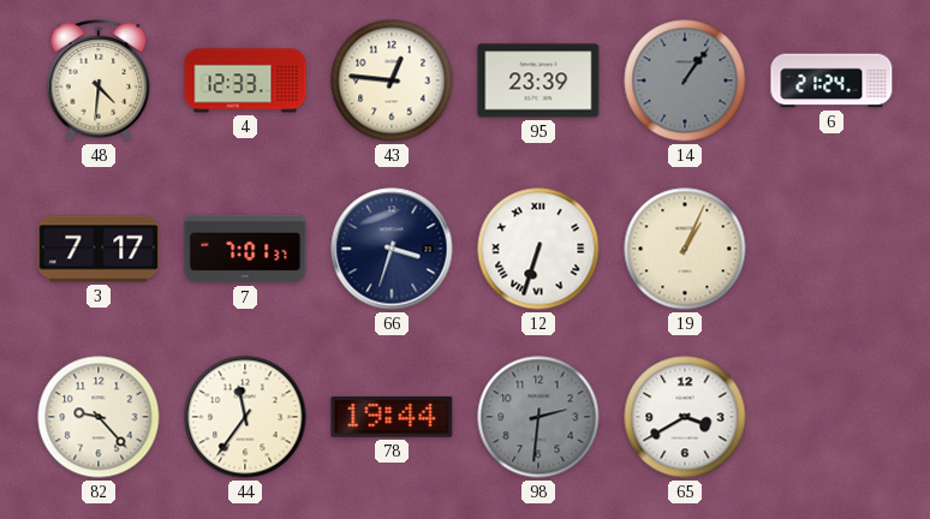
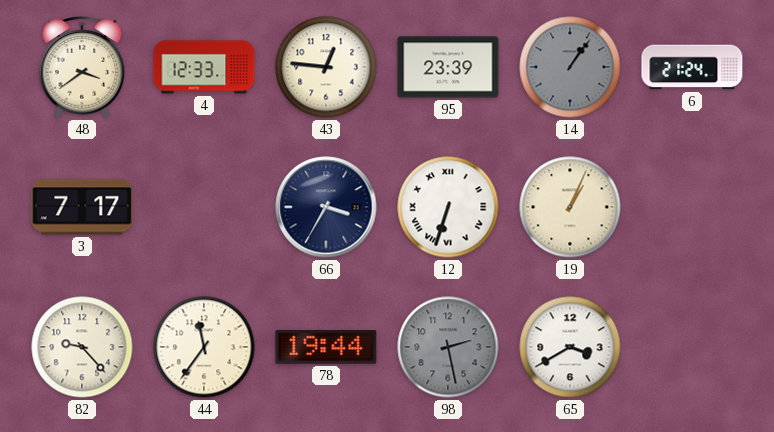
48: 4:31 -> 3:39 (82, 67)
7: 7:01 -> none (245, 249)
66: 3:33 -> 3:35 (326, 207)
98: 2:31 -> 2:28 (448, 347)
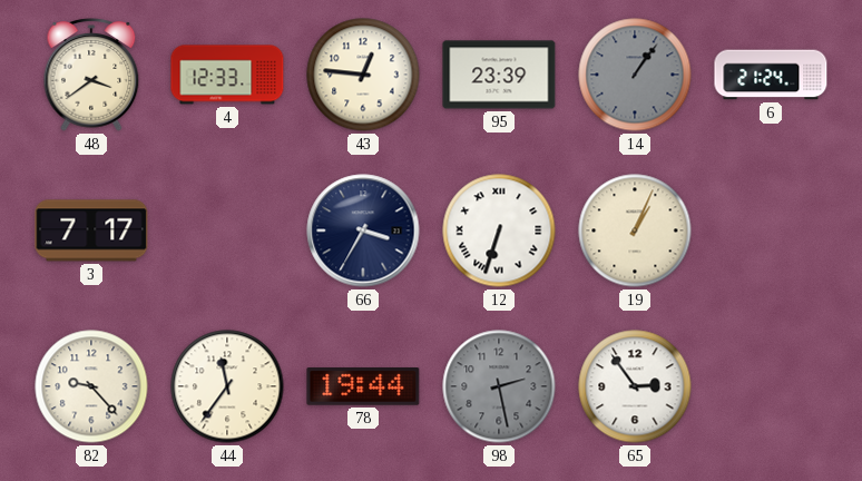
65: 3:40 -> 2:54 (635, 386)
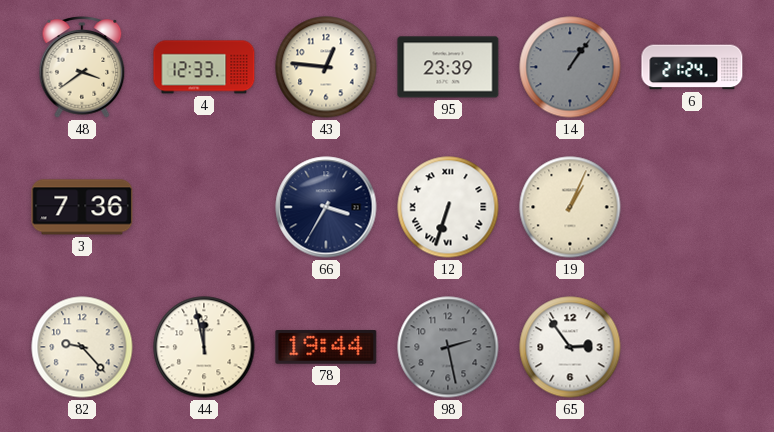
3: 7:17 -> 7:36 (82, 207)
44: 11:36 -> 11:58 (204, 347)
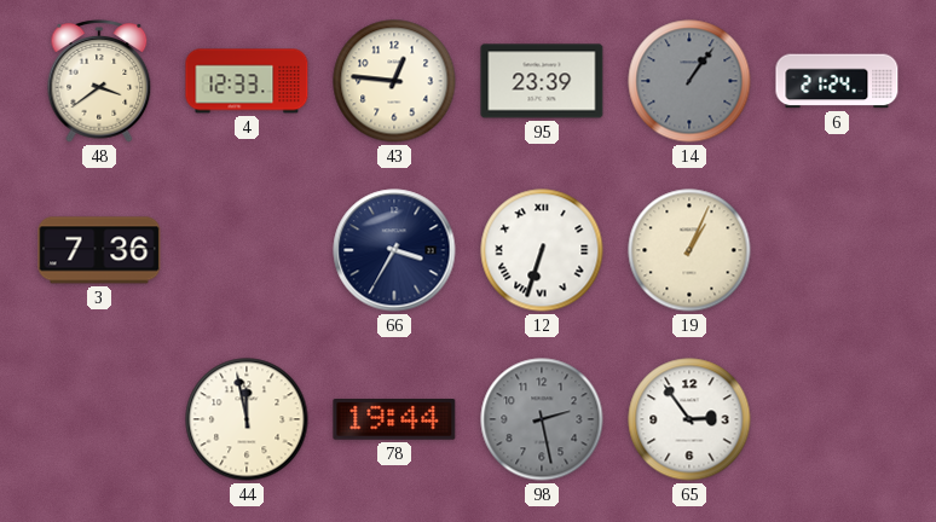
82: 9:23 -> none (82, 347)
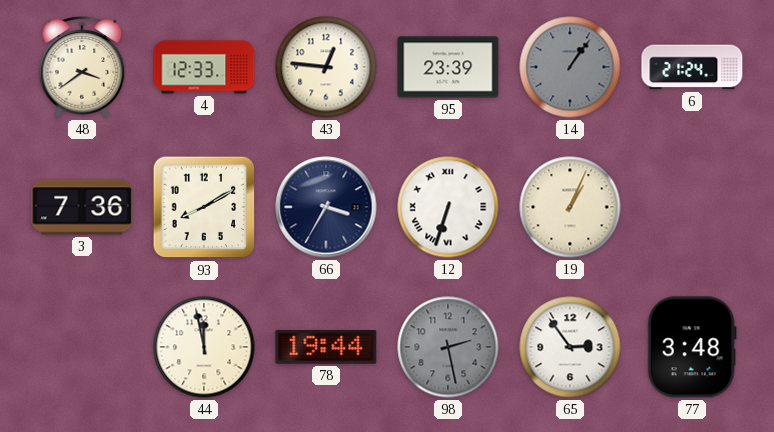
93: none -> 8:10 (204, 207)
77: none -> 3:48 (692, 347)
